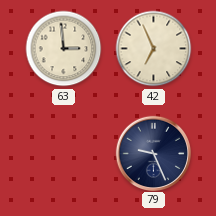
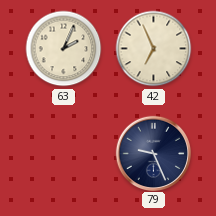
63: 2:59 -> 2:04 (64, 49)
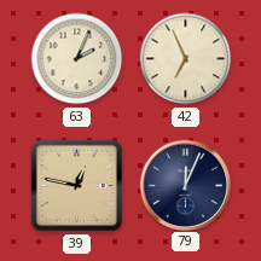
39: none -> 12:47 (77, 186)
79: 9:26 -> 12:04 (185, 185)
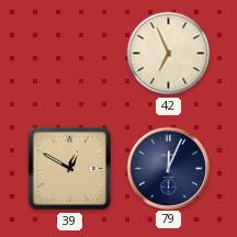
63: 2:04 -> none (77, 59)
39: 12:47 -> 12:50 (70, 169)
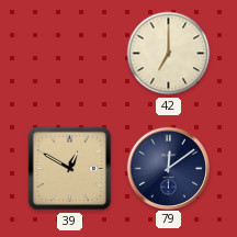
42: 6:56 -> 7:00 (169, 54)
79: 12:04 -> 12:09 (168, 168)
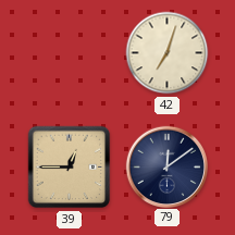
42: 7:00 -> 7:03 (168, 53)
39: 12:50 -> 12:45 (70, 168)
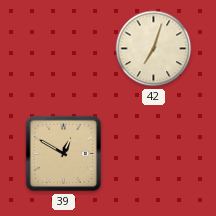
39: 12:45 -> 12:50 (64, 154)
79: 12:09 -> none (166, 166)
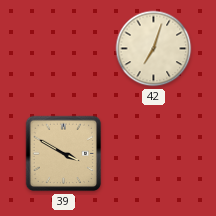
39: 12:50 -> 3:50 (64, 154)
